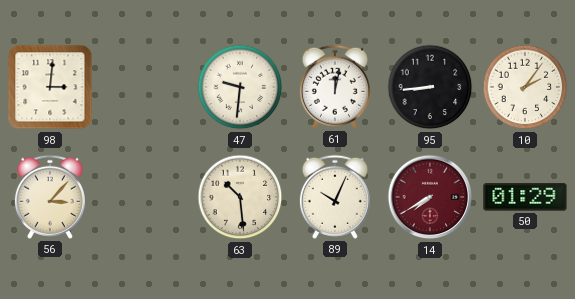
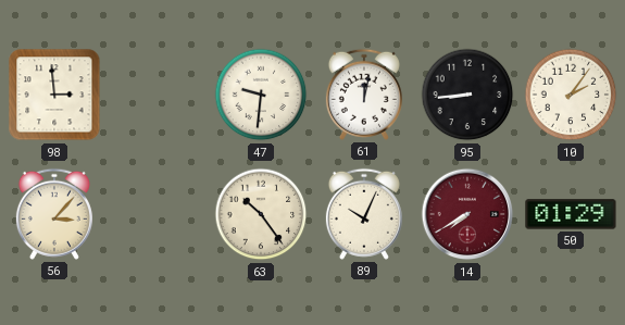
98: 3:01 -> 2:59 (54, 95)
63: 10:29 -> 10:24 (261, 214)
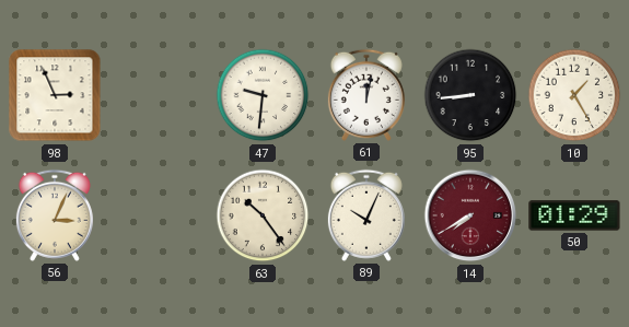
98: 2:59 -> 2:56 (55, 95)
10: 2:06 -> 1:25 (574, 95)
56: 3:07 -> 3:04 (55, 215)
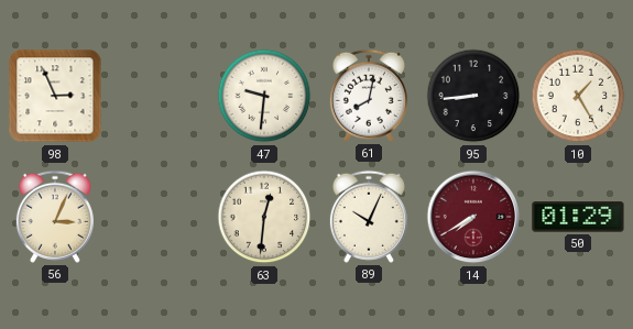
61: 12:02 -> 8:02 (369, 96)
63: 10:24 -> 12:31 (264, 217)
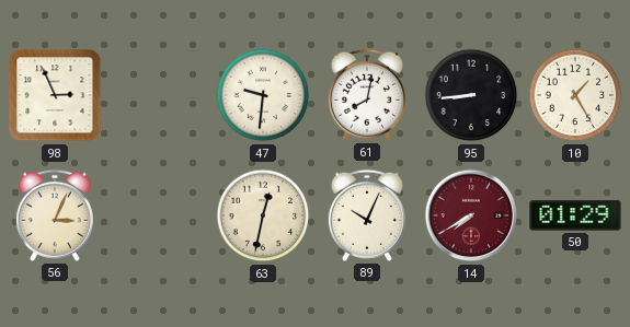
63: 12:31 -> 12:32 (263, 215)
